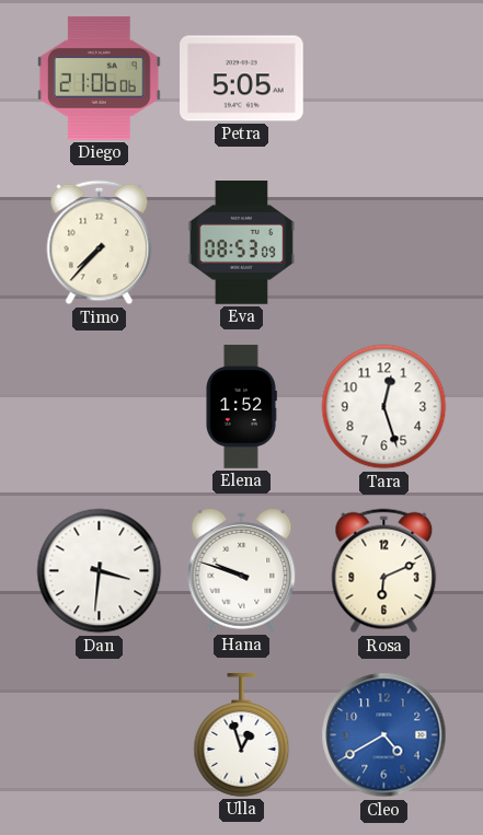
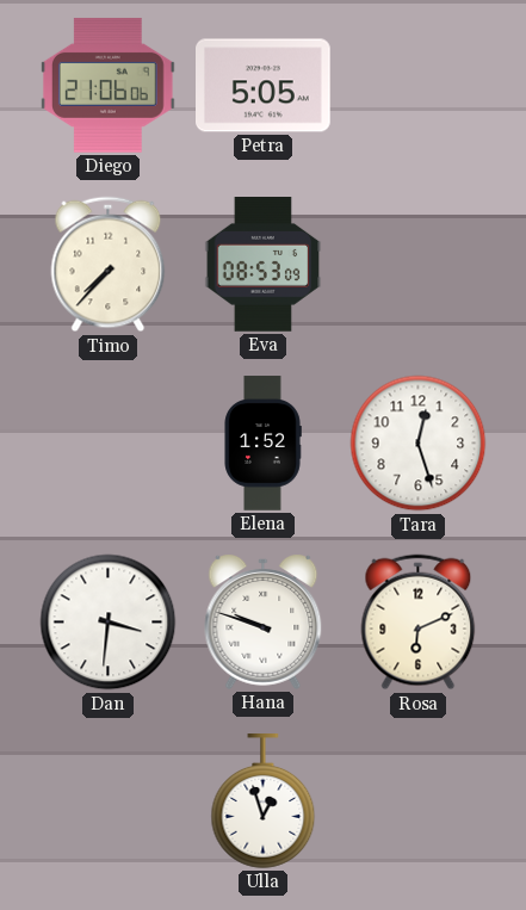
Cleo: 4:40 -> none (384, 735)
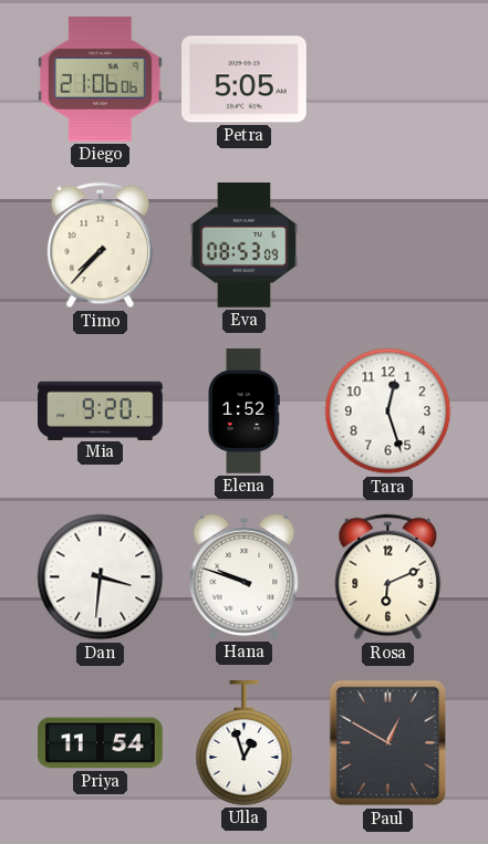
Mia: none -> 9:20 (101, 410)
Priya: none -> 11:54 (101, 743)
Paul: none -> 12:50 (388, 743)
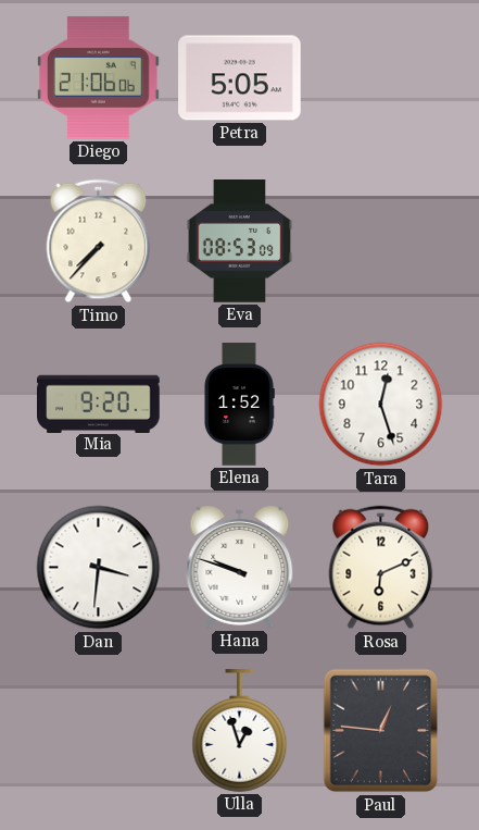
Priya: 11:54 -> none (101, 743)
Paul: 12:50 -> 12:46 (381, 731)
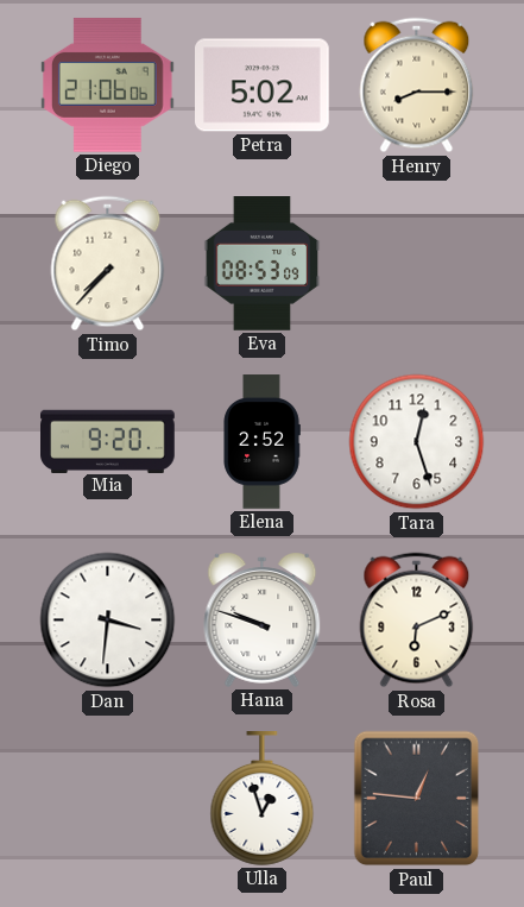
Petra: 5:05 -> 5:02 (263, 86)
Henry: none -> 8:15 (417, 86)
Elena: 1:52 -> 2:52 (261, 442)
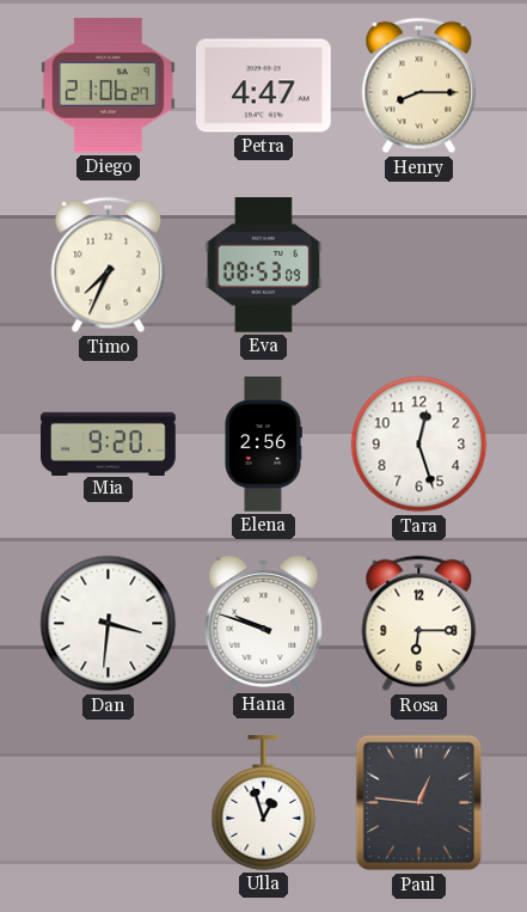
Diego: 21:06:06 -> 21:06:27 (109, 86)
Petra: 5:02 -> 4:47 (264, 86)
Timo: 7:37 -> 7:34 (109, 265)
Elena: 2:52 -> 2:56 (263, 445)
Rosa: 6:11 -> 6:15 (419, 624)
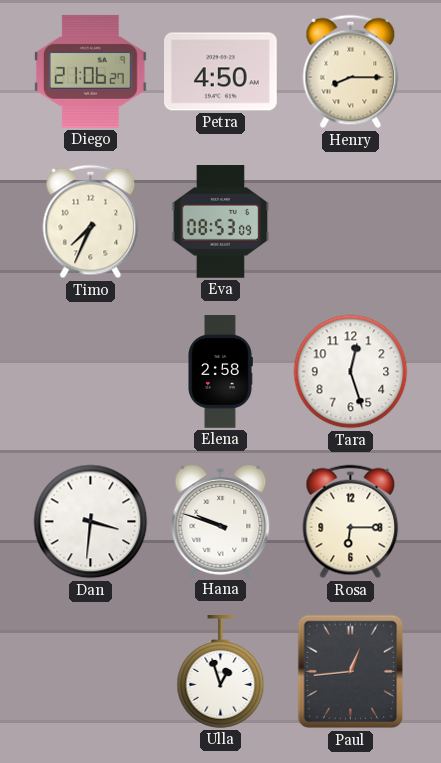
Petra: 4:47 -> 4:50 (221, 72)
Mia: 9:20 -> none (109, 443)
Elena: 2:56 -> 2:58 (220, 372)
Paul: 12:46 -> 12:44 (351, 672)
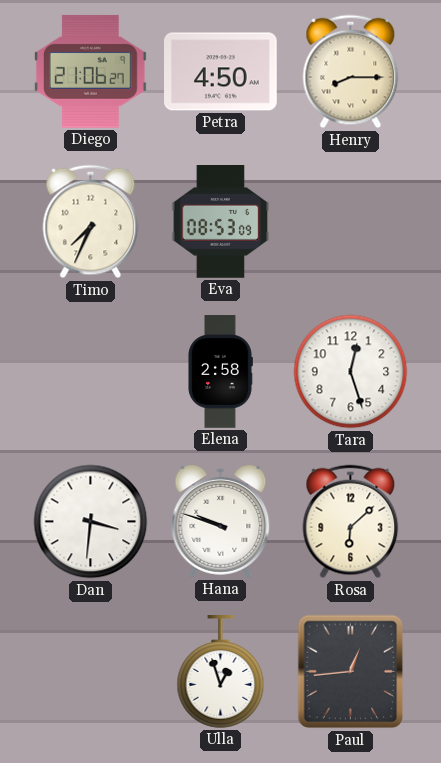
Rosa: 6:15 -> 6:08 (351, 522)
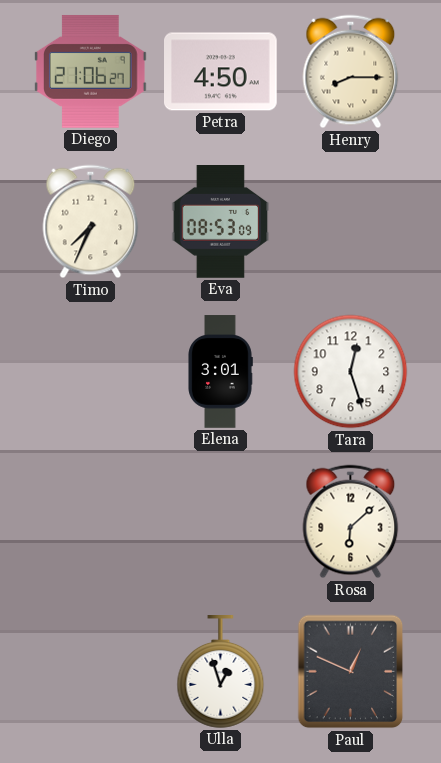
Elena: 2:58 -> 3:01 (220, 372)
Dan: 3:31 -> none (91, 522)
Hana: 9:48 -> none (221, 521)
Paul: 12:44 -> 12:49 (351, 672)
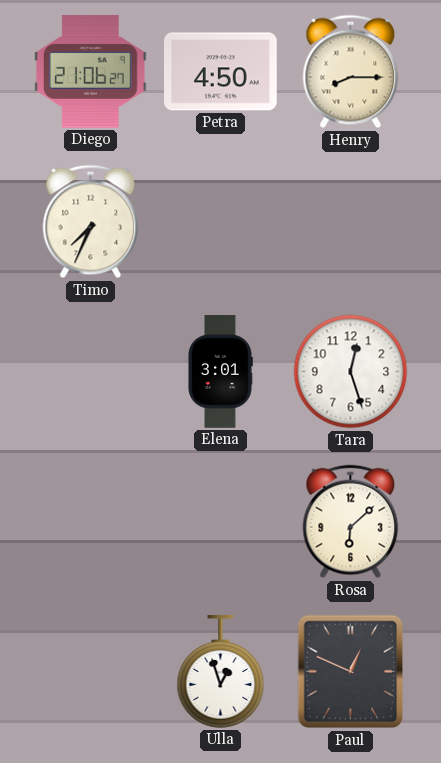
Eva: 08:53 -> none (221, 222)
